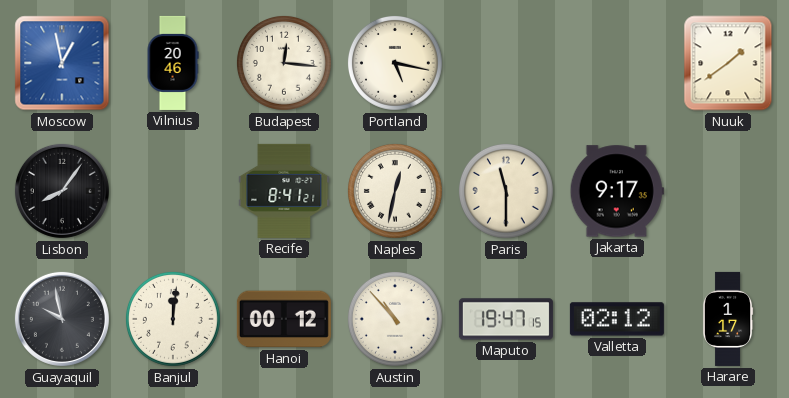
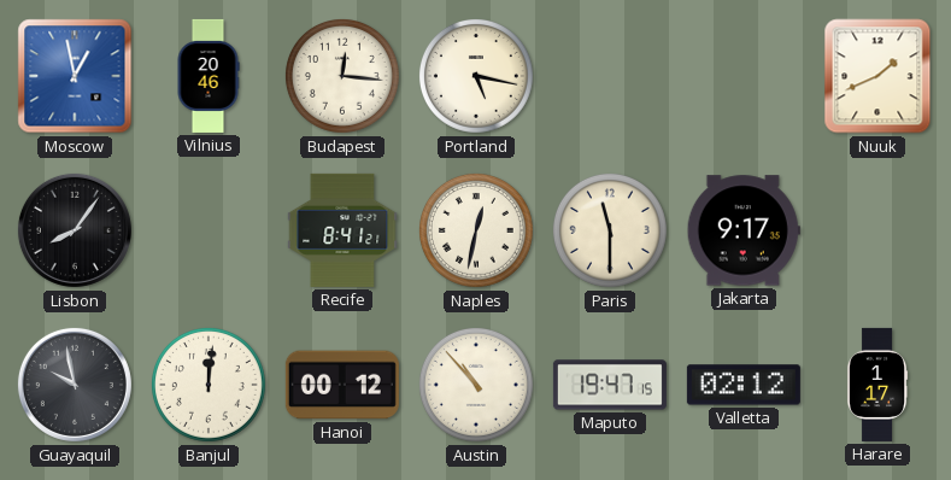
Nuuk: 1:39 -> 1:41 (877, 76)
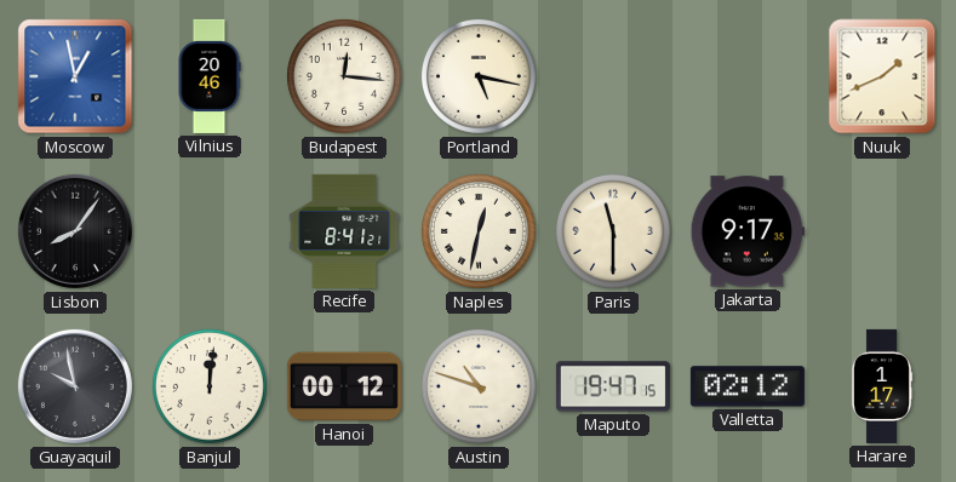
Austin: 10:53 -> 10:48 (479, 386)
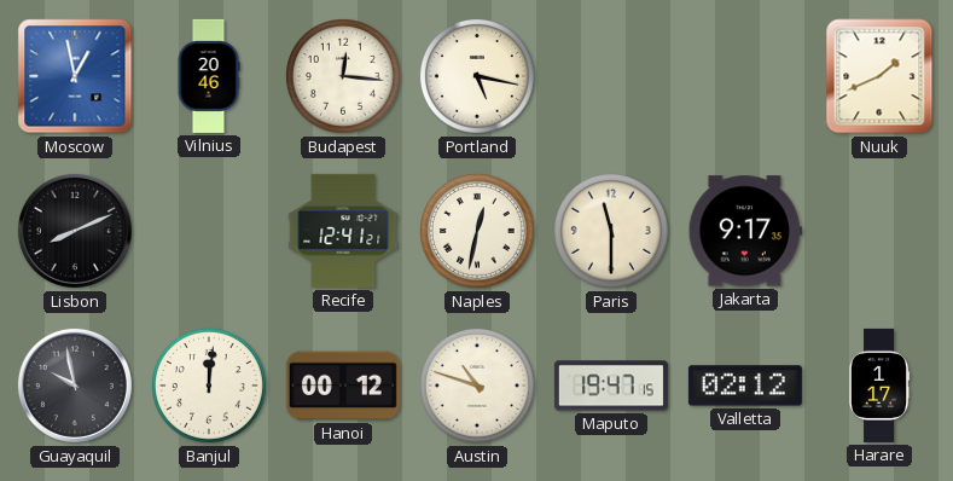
Lisbon: 8:06 -> 8:11 (75, 231)
Recife: 8:41 -> 12:41 (343, 231)
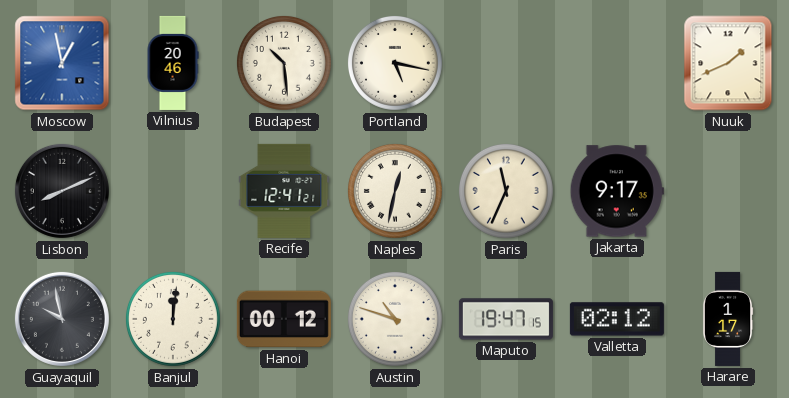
Budapest: 12:16 -> 10:29 (284, 63)
Paris: 11:30 -> 11:34 (506, 191)
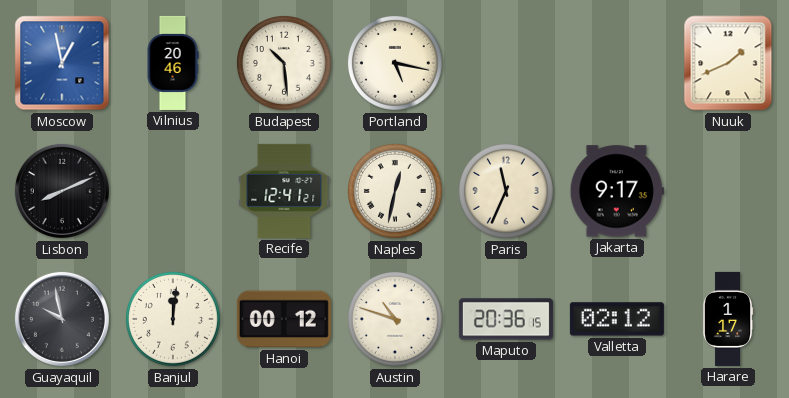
Maputo: 19:47 -> 20:36 (506, 319)
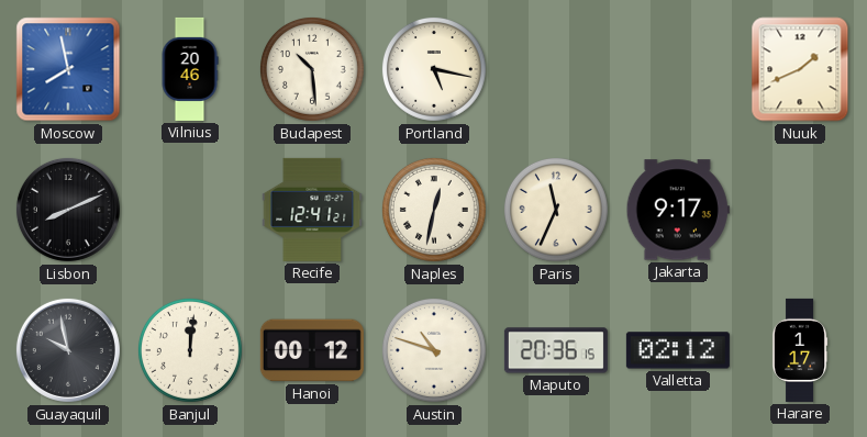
Moscow: 12:58 -> 7:58 (68, 69)
